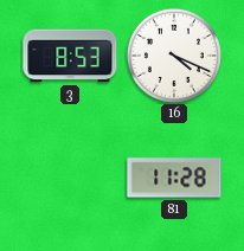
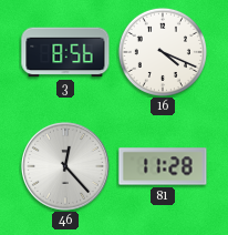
3: 8:53 -> 8:56 (65, 52)
46: none -> 12:23 (65, 166)
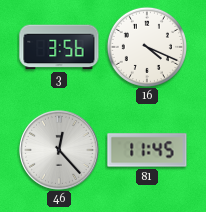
3: 8:56 -> 3:56 (59, 47)
81: 11:28 -> 11:45 (147, 150)
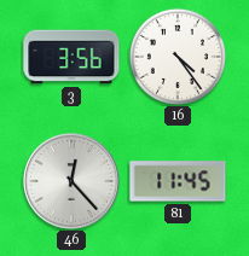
16: 4:19 -> 4:24 (178, 57)
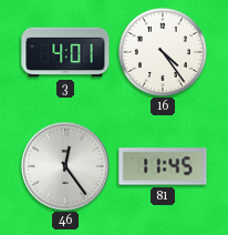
3: 3:56 -> 4:01 (65, 52)
46: 12:23 -> 12:24 (65, 166)
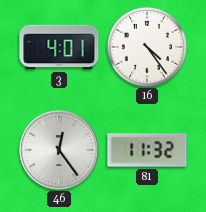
81: 11:45 -> 11:32 (147, 150)
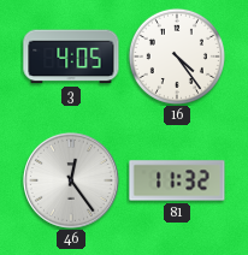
3: 4:01 -> 4:05 (71, 57)
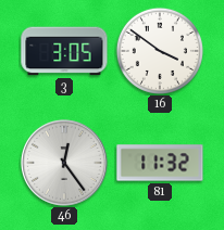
3: 4:05 -> 3:05 (64, 51)
16: 4:24 -> 3:51 (160, 51)
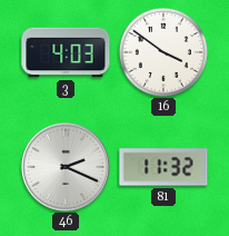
3: 3:05 -> 4:03 (66, 52)
46: 12:24 -> 2:19 (66, 167)
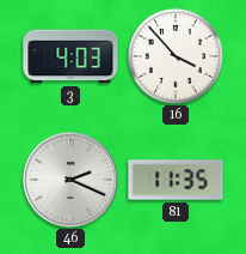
16: 3:51 -> 3:53 (176, 56)
81: 11:32 -> 11:35 (176, 180)
